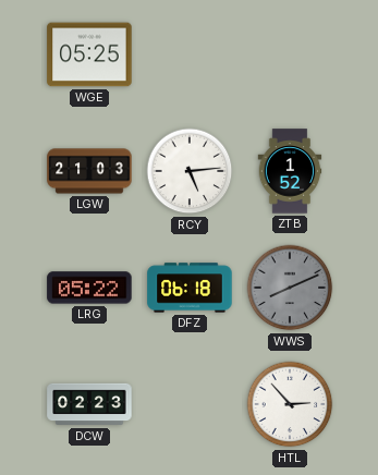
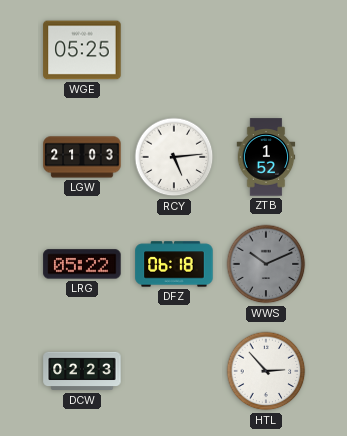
WWS: 8:11 -> 10:11 (266, 264)
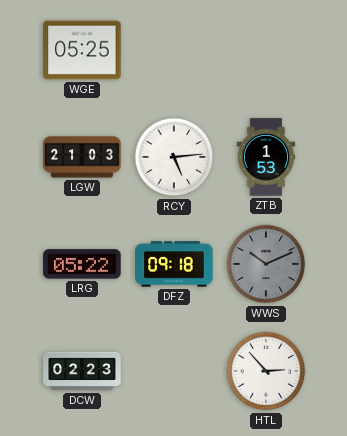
ZTB: 1:52 -> 1:53 (266, 157)
DFZ: 06:18 -> 09:18 (174, 264)
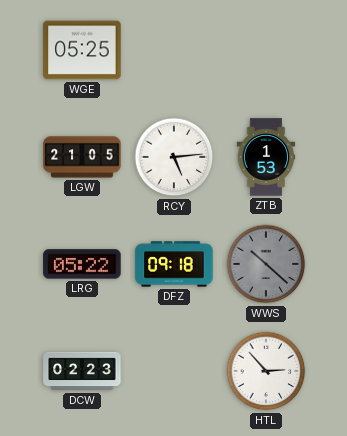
LGW: 21:03 -> 21:05 (82, 157)
WWS: 10:11 -> 10:22 (266, 264)
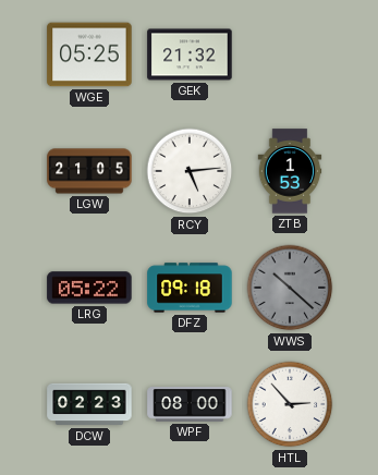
GEK: none -> 21:32 (190, 54)
WPF: none -> 08:00 (190, 404)
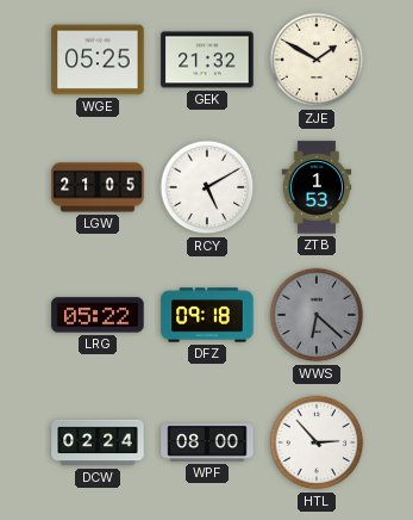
ZJE: none -> 1:50 (317, 60)
RCY: 5:14 -> 5:10 (207, 187)
WWS: 10:22 -> 6:22 (317, 315)
DCW: 02:23 -> 02:24 (98, 442)
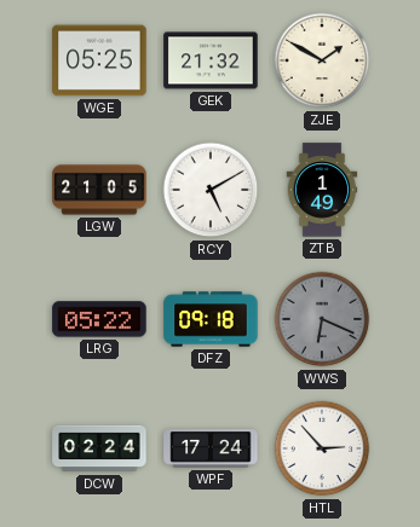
ZTB: 1:53 -> 1:49 (322, 190)
WWS: 6:22 -> 6:19 (322, 319)
WPF: 08:00 -> 17:24 (211, 448)
